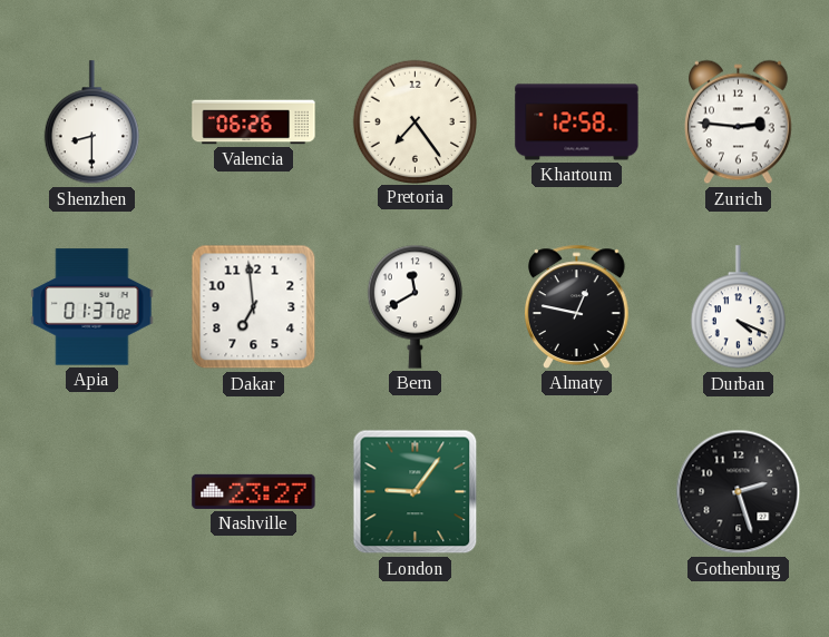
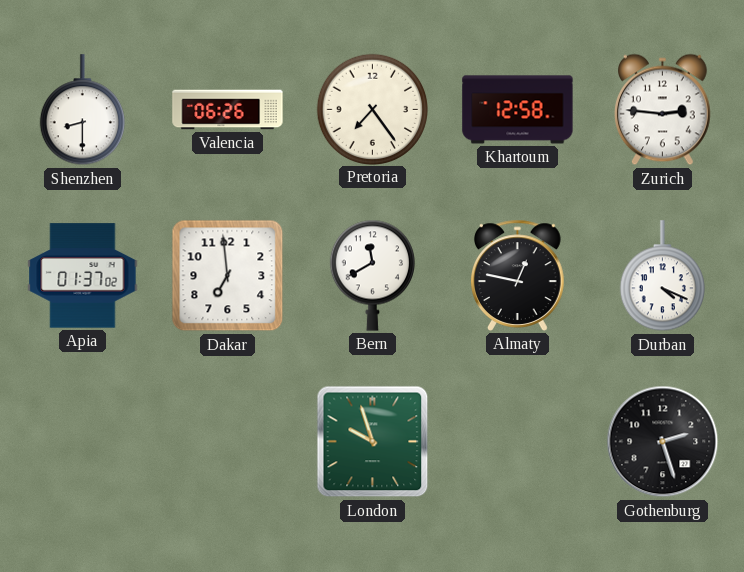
Nashville: 23:27 -> none (254, 491)
London: 9:06 -> 9:57 (373, 442)
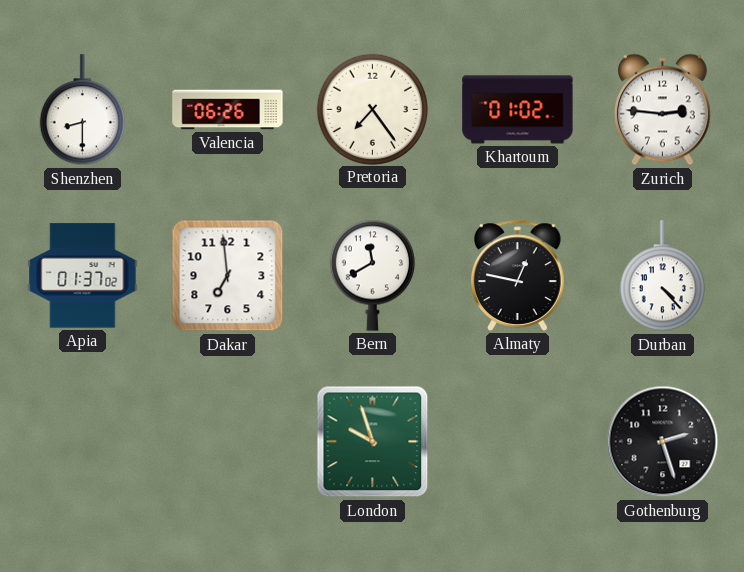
Khartoum: 12:58 -> 01:02 (518, 110)
Durban: 4:19 -> 4:23 (662, 276)
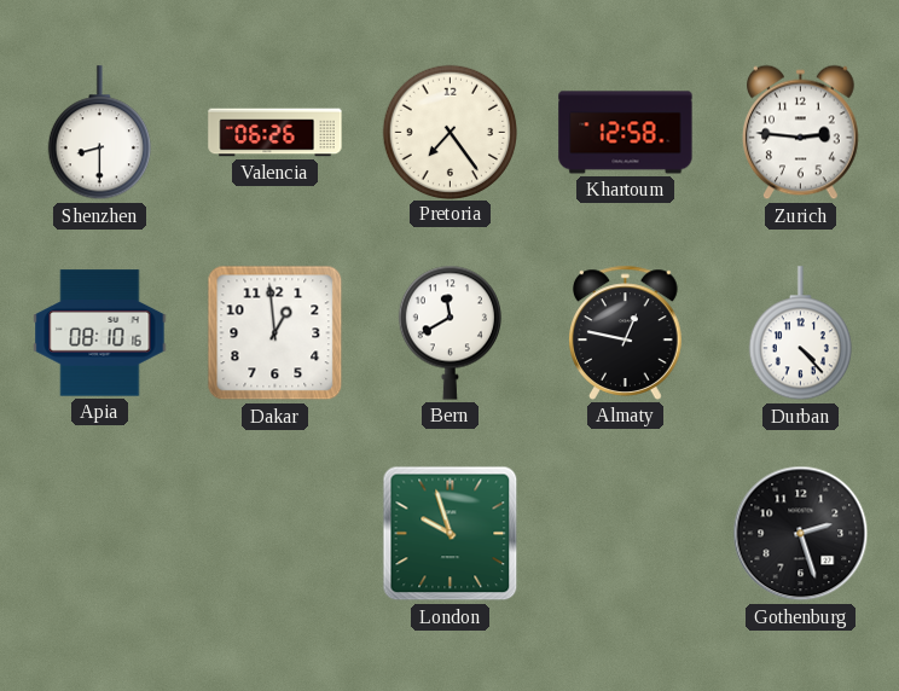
Khartoum: 01:02 -> 12:58 (626, 133)
Apia: 01:37 -> 08:10 (100, 333)
Dakar: 6:59 -> 12:59 (275, 333)
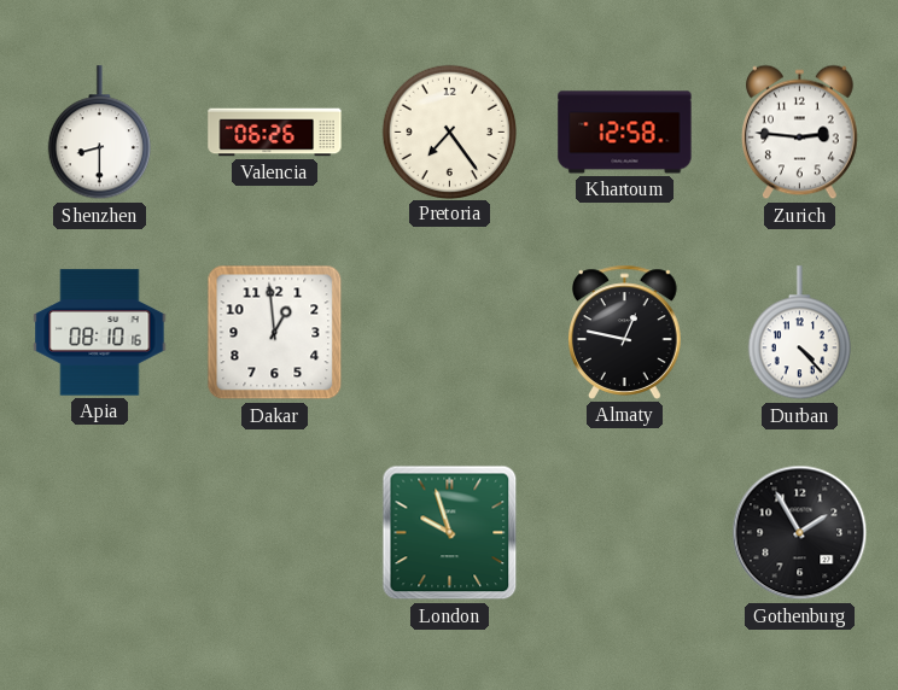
Bern: 11:40 -> none (449, 332)
Gothenburg: 2:27 -> 1:55 (800, 533)
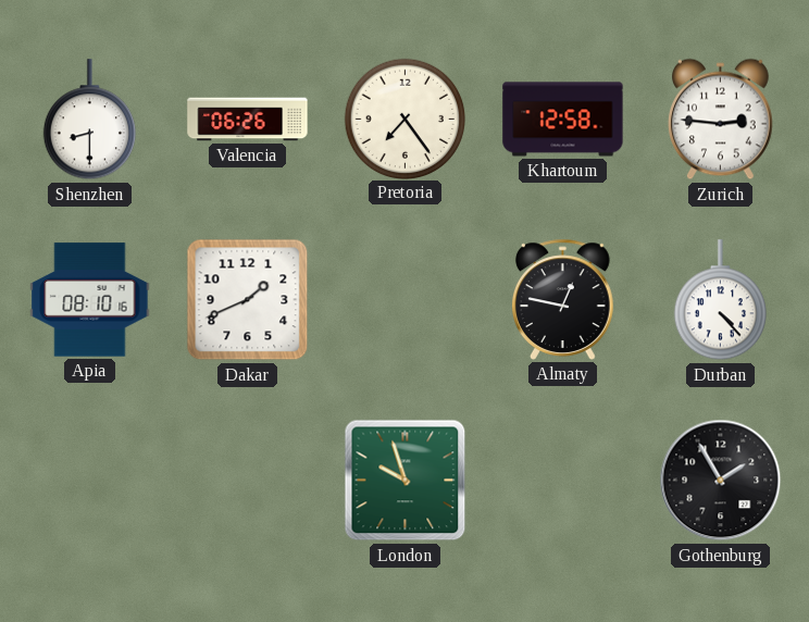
Dakar: 12:59 -> 1:41 (248, 300)
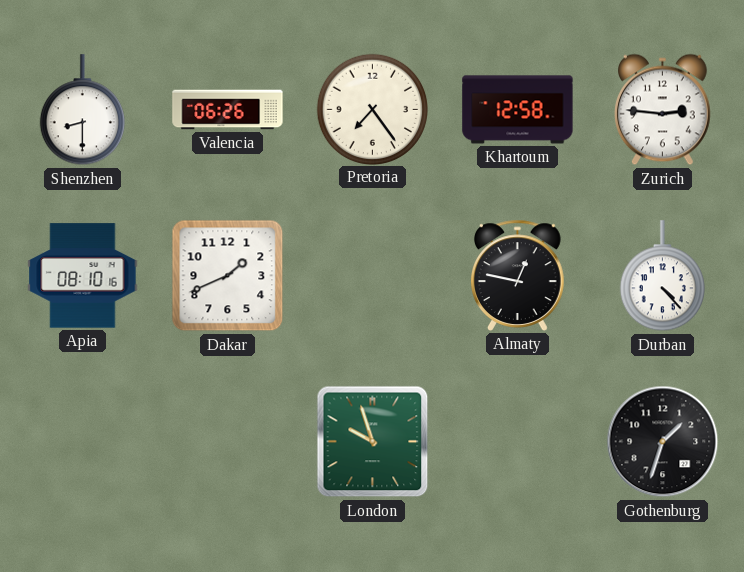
Gothenburg: 1:55 -> 1:33 (663, 442)
